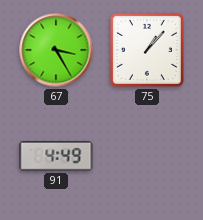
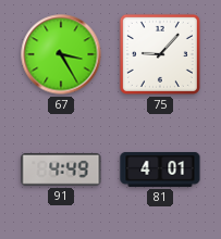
75: 1:07 -> 9:07 (160, 54)
81: none -> 4:01 (160, 169)
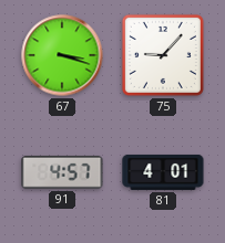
67: 3:25 -> 3:18 (62, 55)
91: 4:49 -> 4:57 (62, 172)
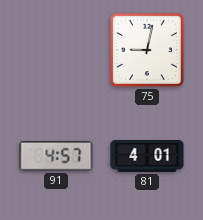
67: 3:18 -> none (62, 55)
75: 9:07 -> 9:02 (147, 50)
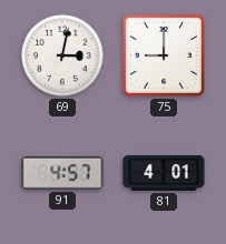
69: none -> 3:02 (62, 55)
75: 9:02 -> 9:00 (164, 55)
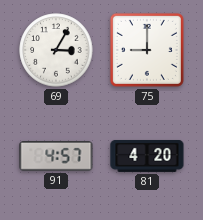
69: 3:02 -> 3:05 (56, 50)
81: 4:01 -> 4:20 (147, 156)
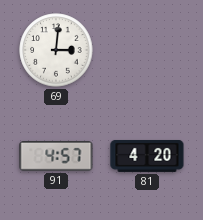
69: 3:05 -> 3:01 (56, 50)
75: 9:00 -> none (147, 50)
